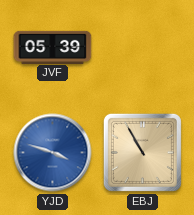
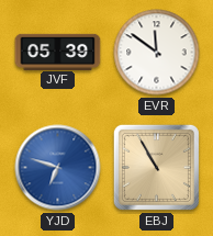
EVR: none -> 11:51 (157, 53)
YJD: 3:48 -> 6:48 (58, 168)
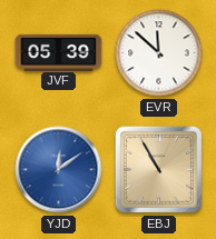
EVR: 11:51 -> 11:52 (159, 53)
YJD: 6:48 -> 12:09 (59, 170)
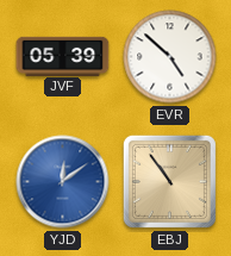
EVR: 11:52 -> 4:52 (170, 57)
EBJ: 10:55 -> 10:54 (169, 181)
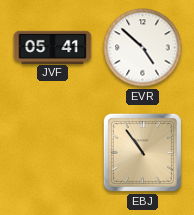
JVF: 05:39 -> 05:41 (53, 47)
YJD: 12:09 -> none (63, 182)
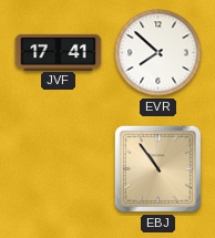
JVF: 05:41 -> 17:41 (59, 52)
EVR: 4:52 -> 7:52 (158, 53)
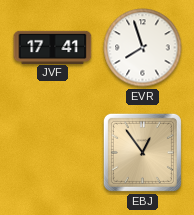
EVR: 7:52 -> 7:57 (143, 48)
EBJ: 10:54 -> 12:54 (142, 152)
